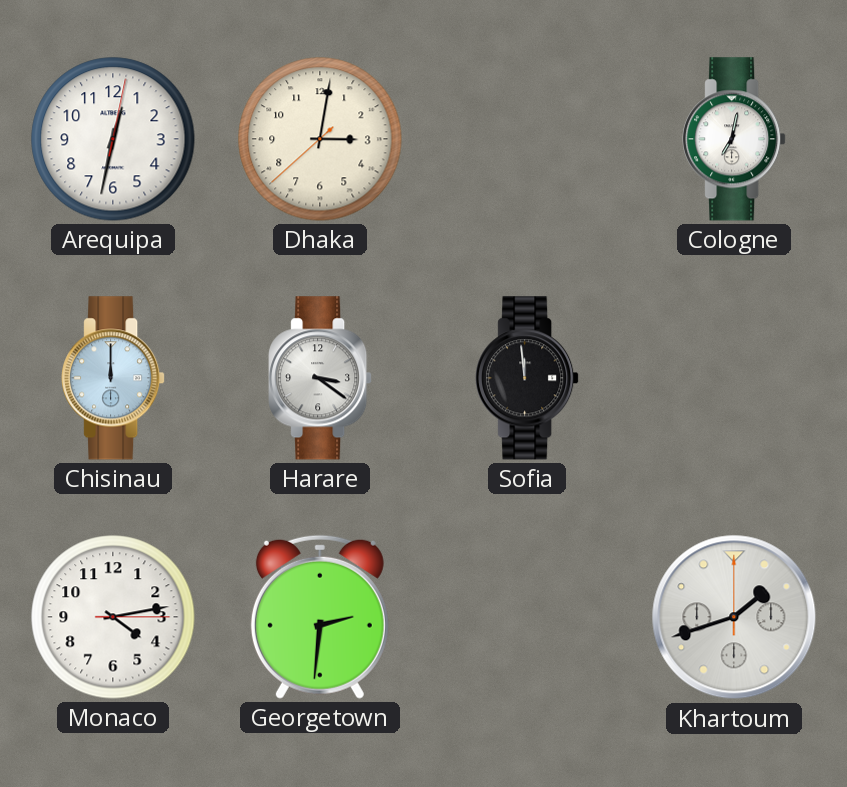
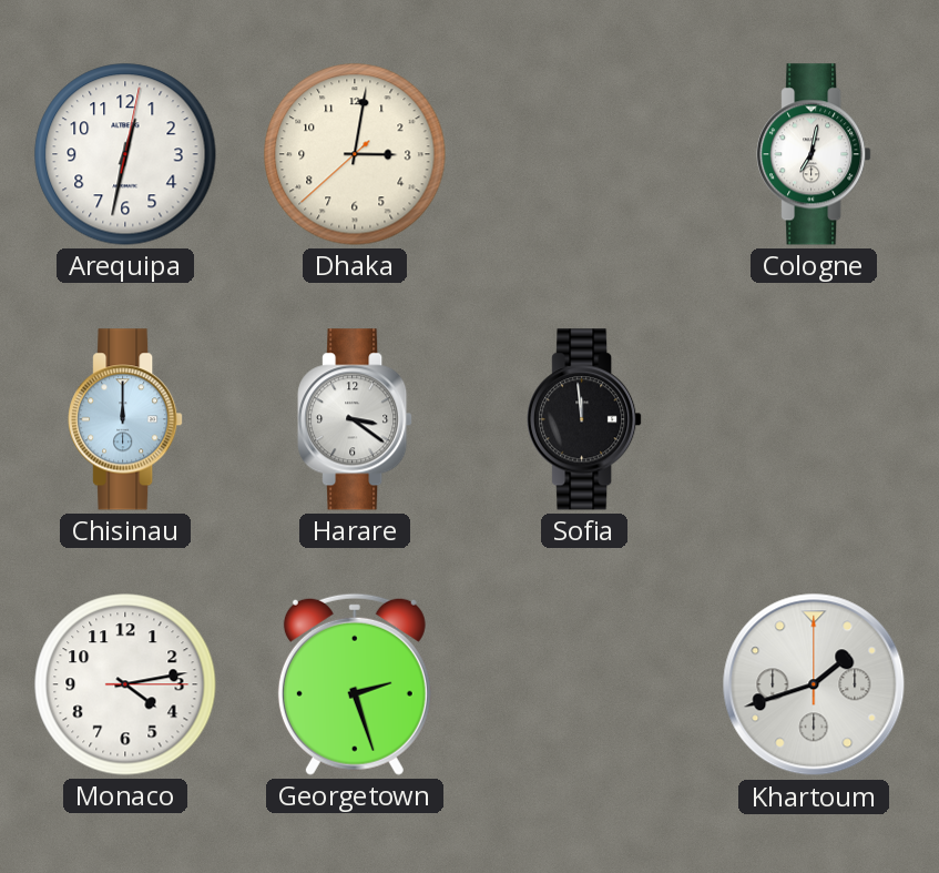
Georgetown: 2:31 -> 2:27 (355, 684)
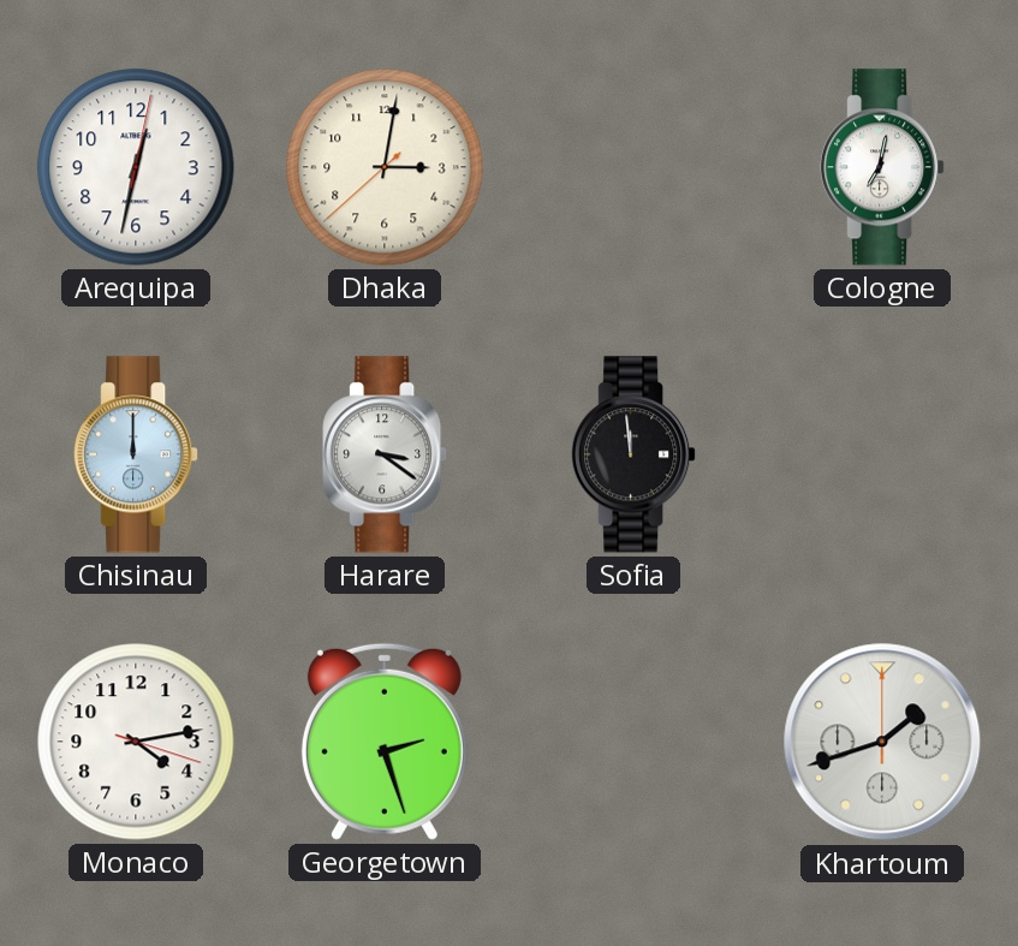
Monaco: 4:13:15 -> 4:13:18 (136, 742)
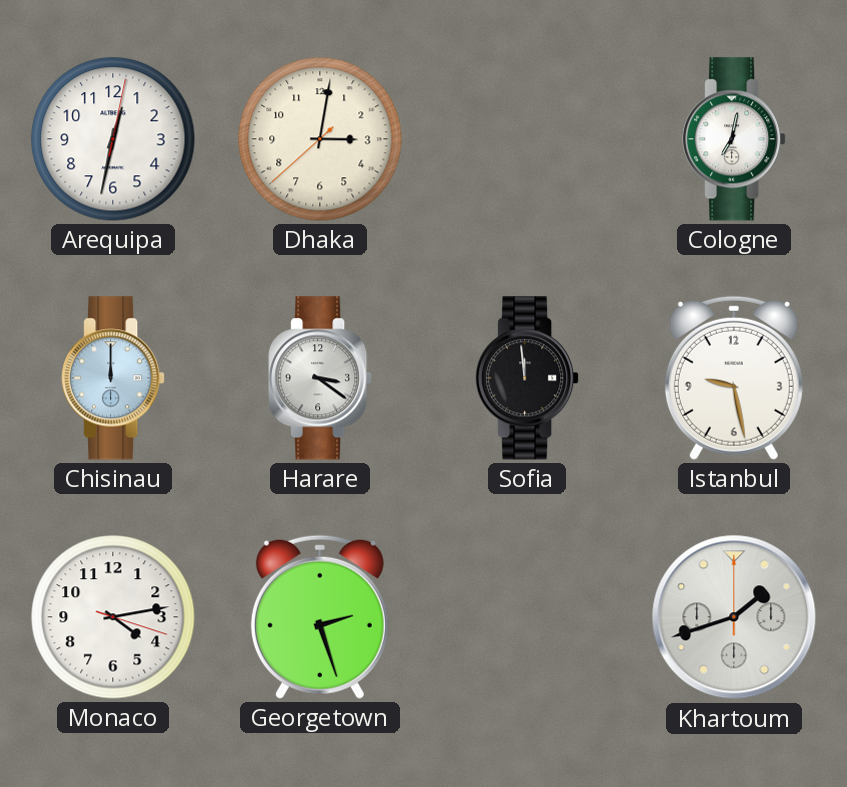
Istanbul: none -> 9:28 (734, 378)
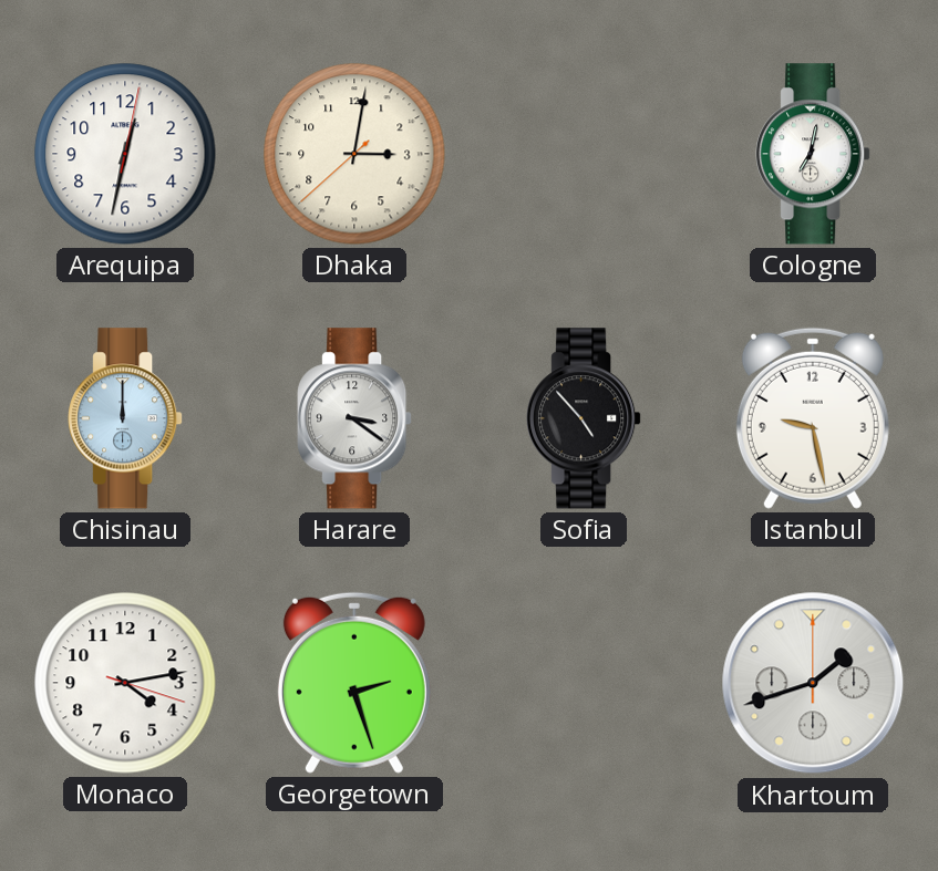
Sofia: 11:59 -> 4:53 (584, 418)
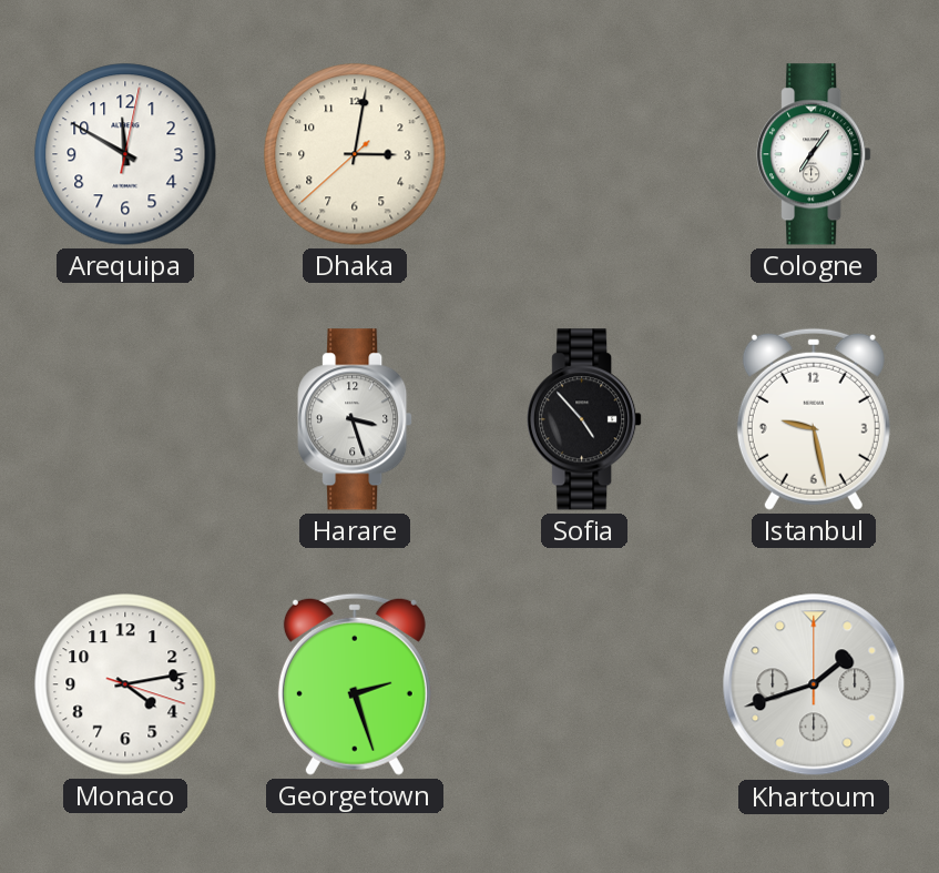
Arequipa: 12:32 -> 11:50 (125, 154)
Cologne: 7:02 -> 7:06 (814, 154)
Chisinau: 12:00 -> none (125, 418)
Harare: 3:21 -> 3:27 (355, 419)
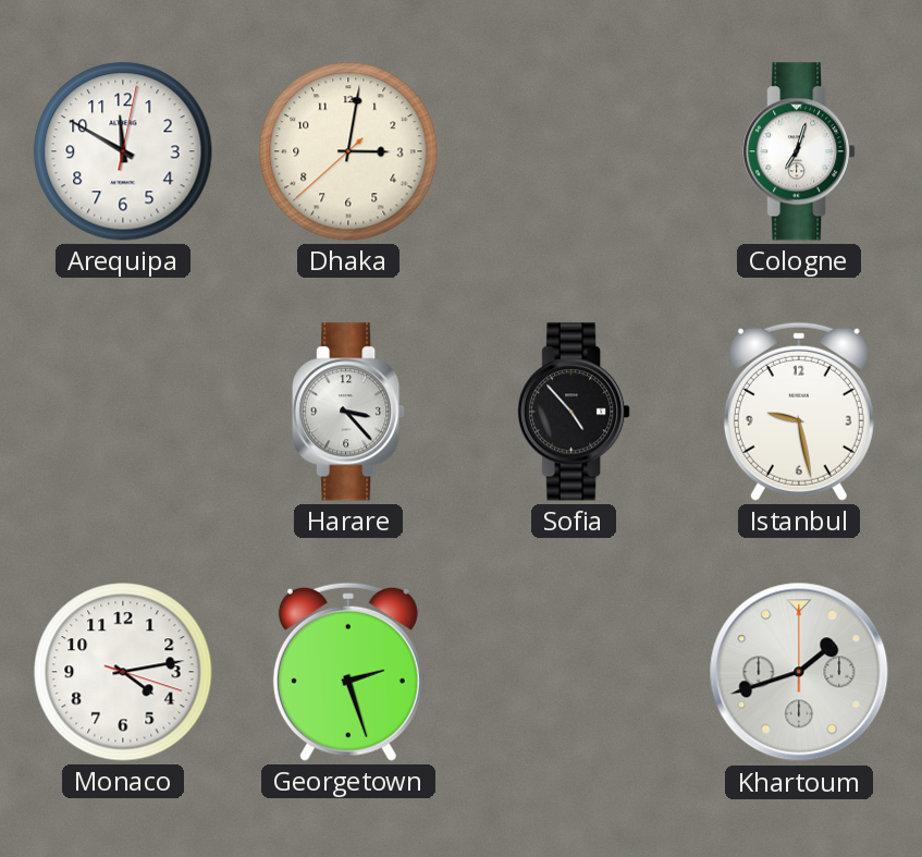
Cologne: 7:06 -> 7:03 (799, 151)
Harare: 3:27 -> 3:23 (348, 412)
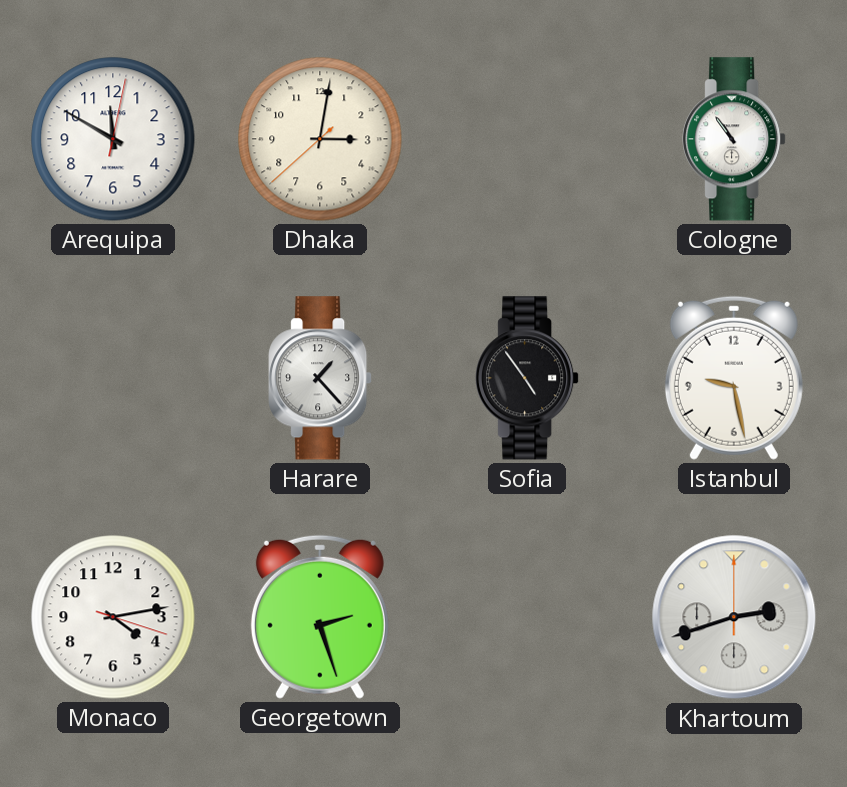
Cologne: 7:03 -> 10:54 (734, 139)
Harare: 3:23 -> 1:23 (320, 378)
Sofia: 4:53 -> 4:54 (527, 378)
Khartoum: 1:42 -> 2:42 (734, 617)
